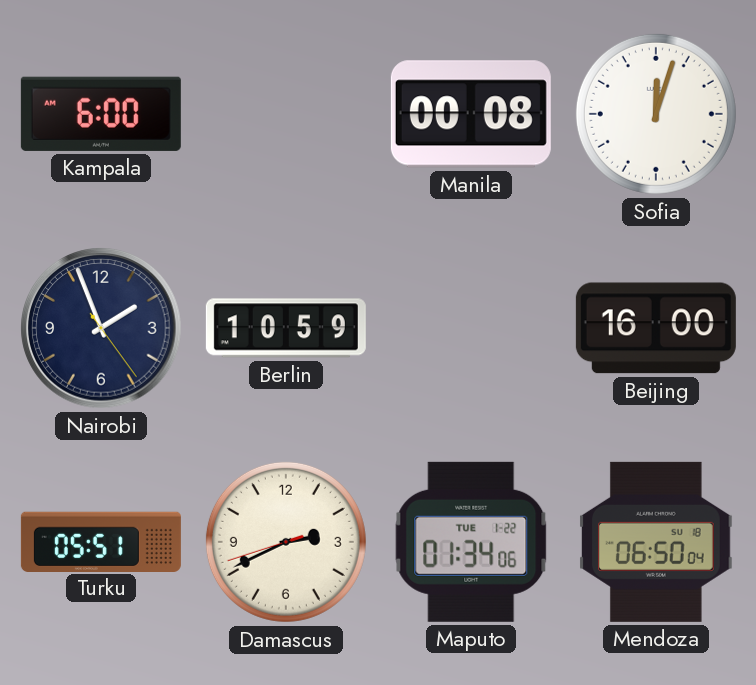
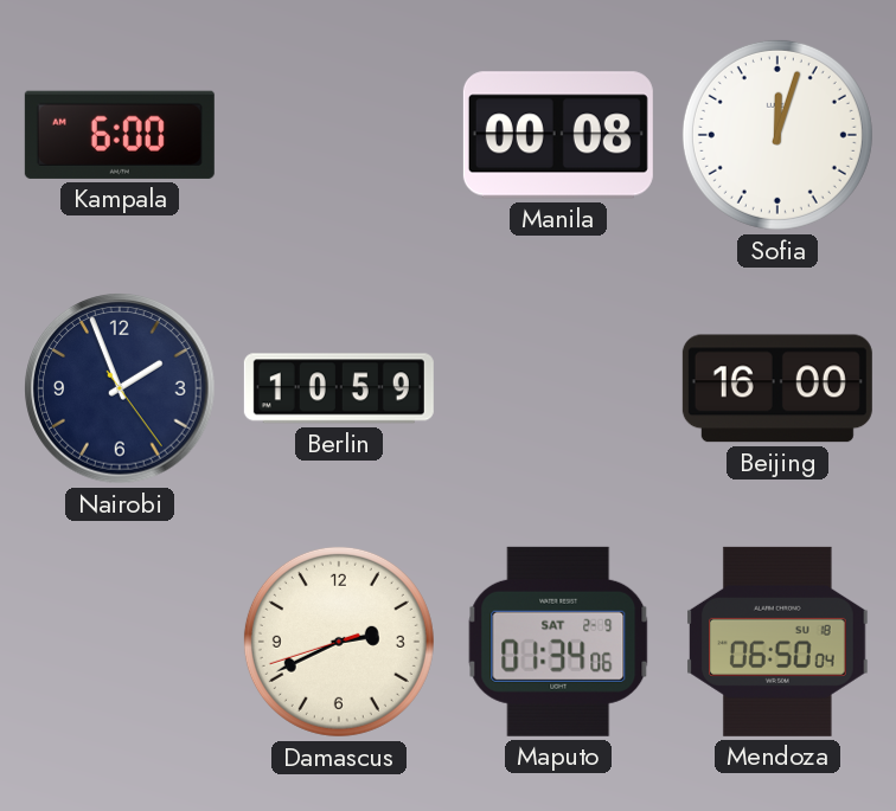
Turku: 05:51 -> none (101, 541)
Maputo date: TUE 1-22 -> SAT 2-9 (558, 642)
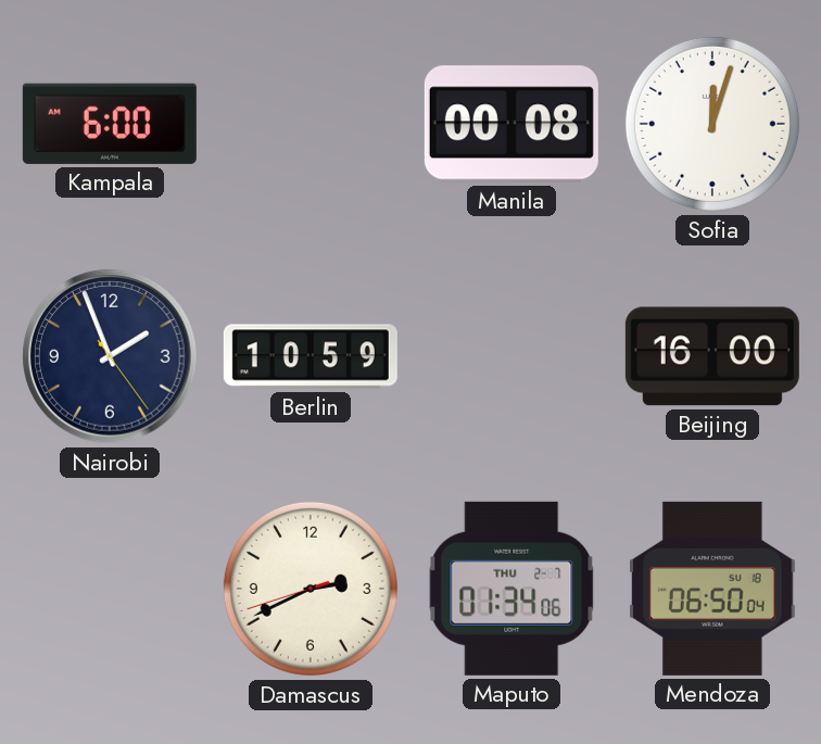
Maputo date: SAT 2-9 -> THU 2-7 (511, 589)
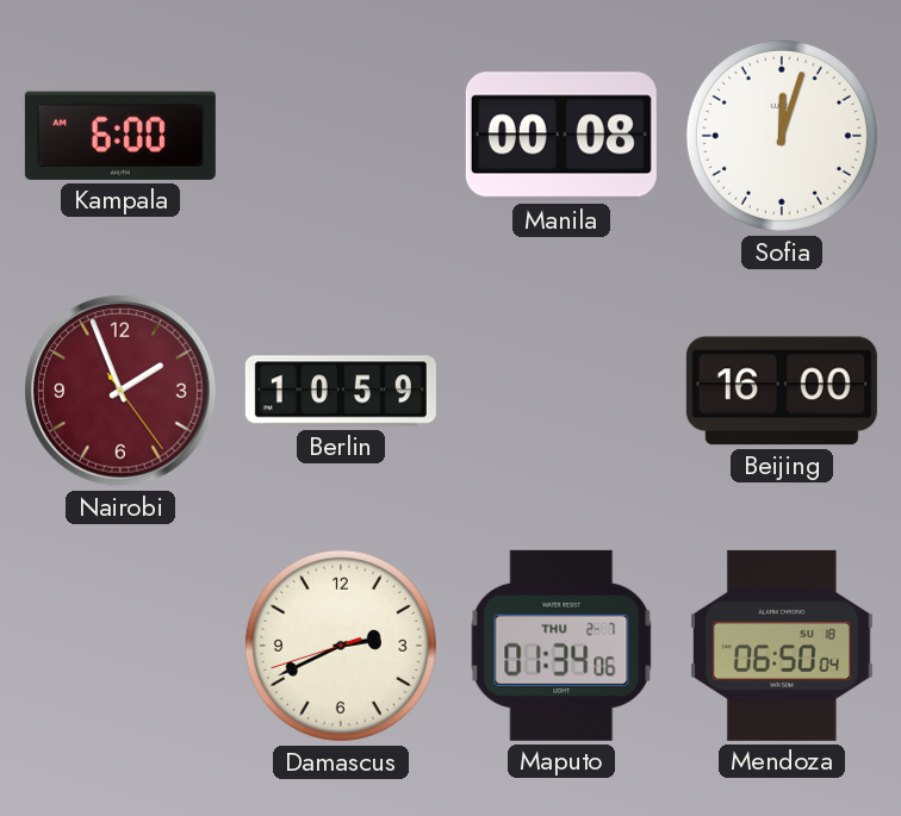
Nairobi dial: navy -> burgundy (120, 391)
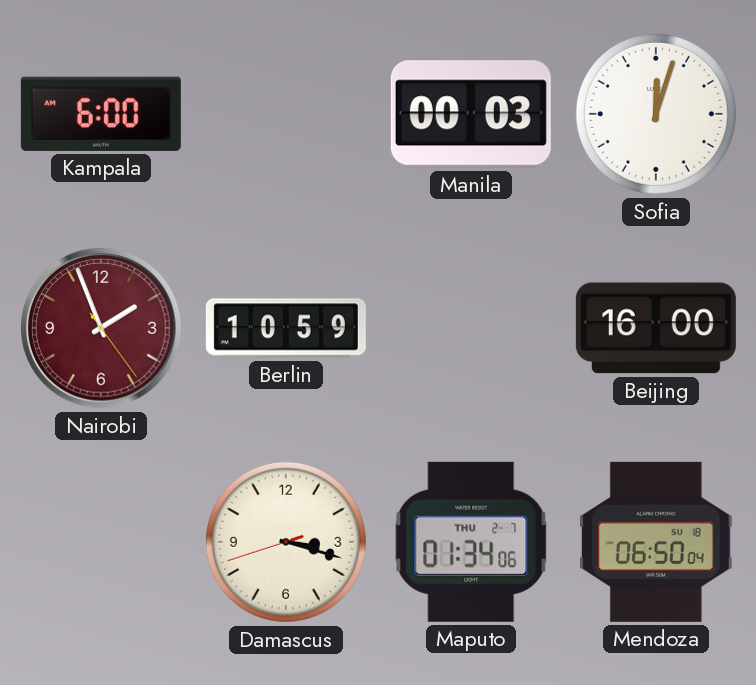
Manila: 00:08 -> 00:03 (471, 114)
Damascus: 2:40 -> 3:17 (286, 542)
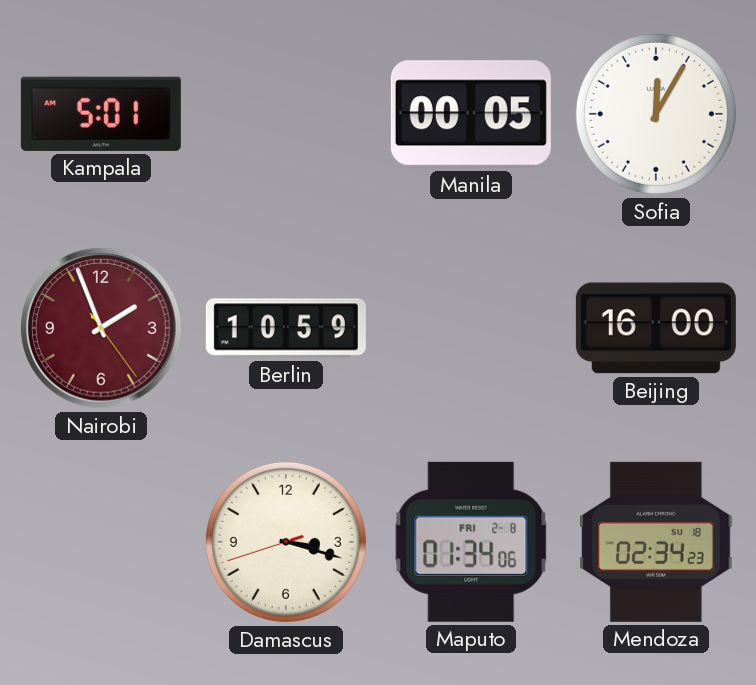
Kampala: 6:00 -> 5:01 (101, 114)
Manila: 00:03 -> 00:05 (471, 114)
Sofia: 12:03 -> 12:05 (656, 114)
Maputo date: THU 2-7 -> FRI 2-8 (471, 542)
Mendoza: 06:50 -> 02:34 (657, 542)
